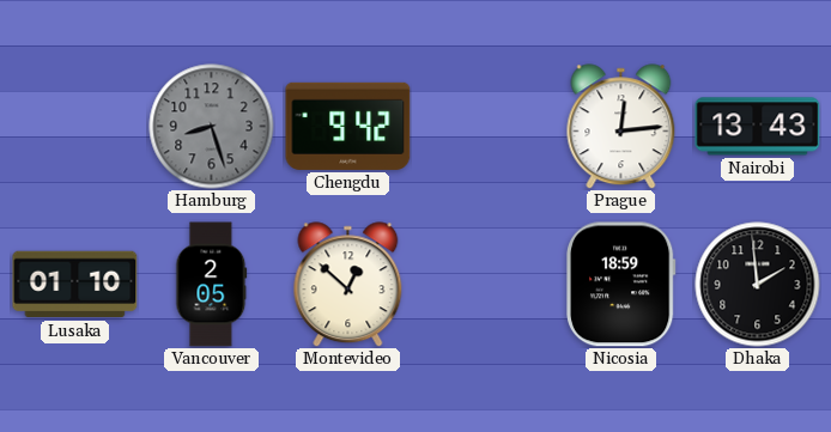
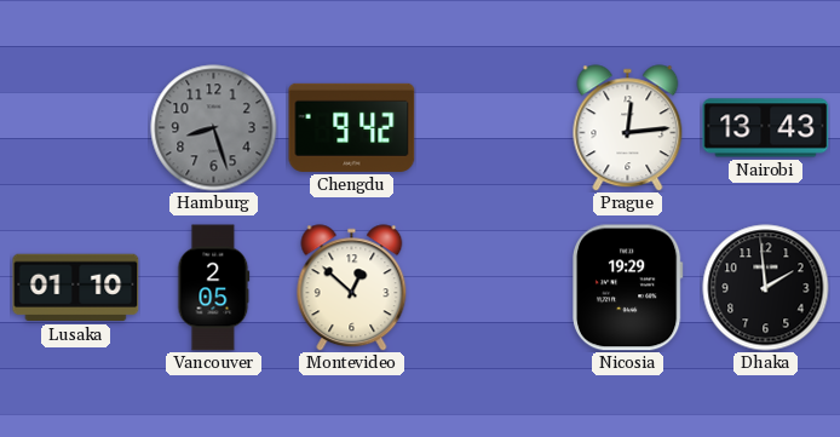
Nicosia: 18:59 -> 19:29 (628, 288)
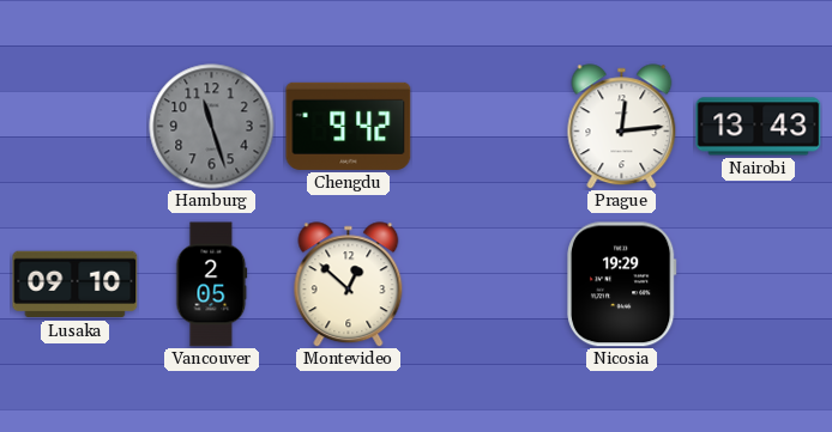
Hamburg: 8:27 -> 11:27 (212, 127)
Lusaka: 01:10 -> 09:10 (76, 285)
Dhaka: 1:59 -> none (766, 288)
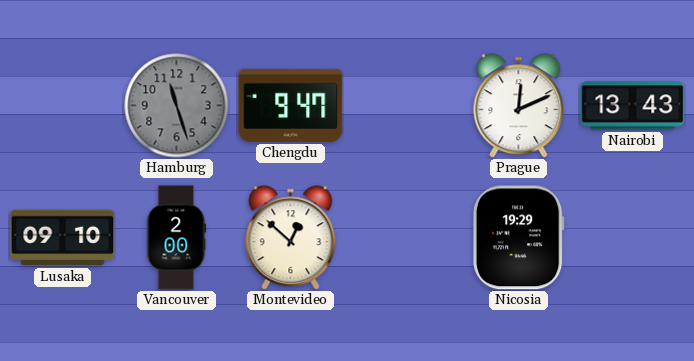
Chengdu: 9:42 -> 9:47 (291, 105)
Prague: 12:14 -> 12:11 (519, 106)
Vancouver: 2:05 -> 2:00 (177, 238)
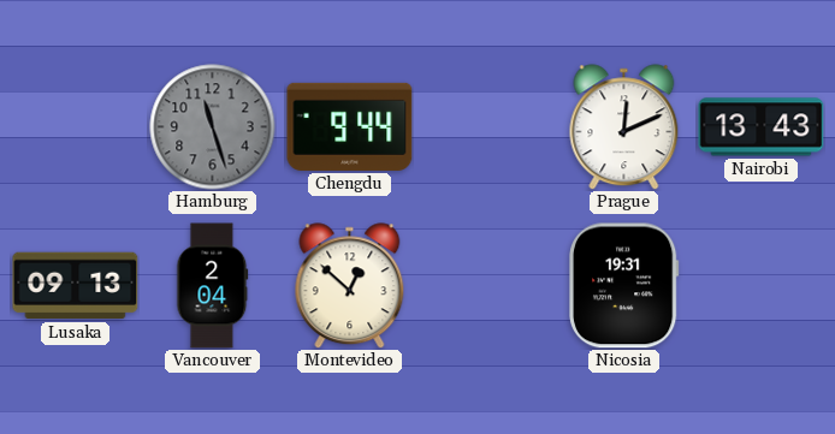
Chengdu: 9:47 -> 9:44 (350, 126)
Lusaka: 09:10 -> 09:13 (76, 286)
Vancouver: 2:00 -> 2:04 (213, 286)
Nicosia: 19:29 -> 19:31 (624, 286)
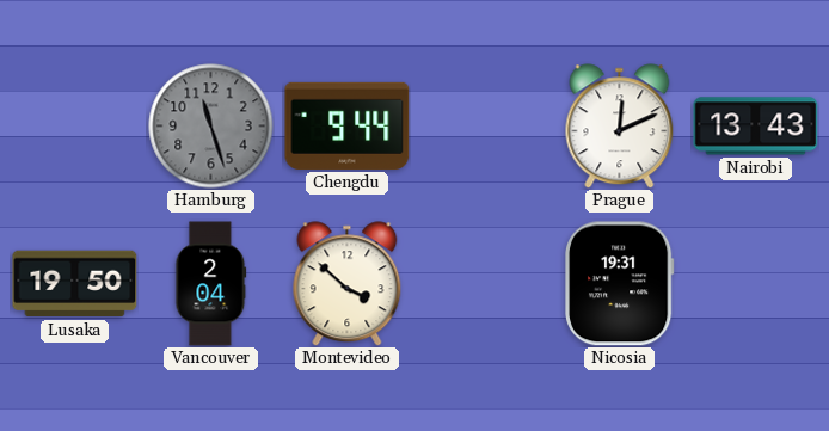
Lusaka: 09:13 -> 19:50 (75, 284)
Montevideo: 12:52 -> 3:52 (348, 284)
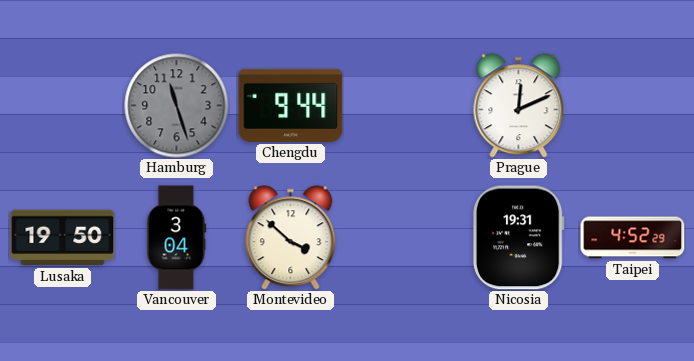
Nairobi: 13:43 -> none (756, 127)
Vancouver: 2:04 -> 3:04 (177, 238)
Taipei: none -> 4:52 (633, 238)
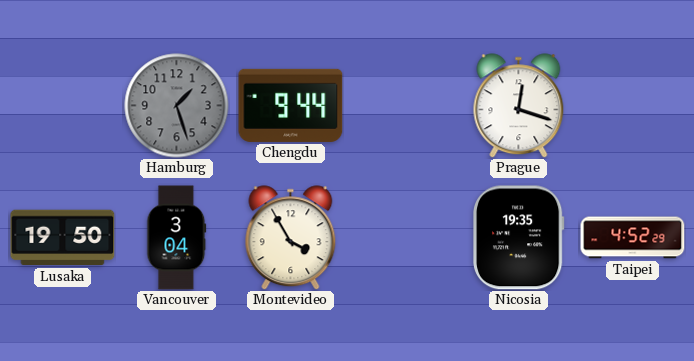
Hamburg: 11:27 -> 1:27 (177, 106)
Prague: 12:11 -> 12:18 (519, 106)
Montevideo: 3:52 -> 3:55 (291, 238)
Nicosia: 19:31 -> 19:35 (519, 238)
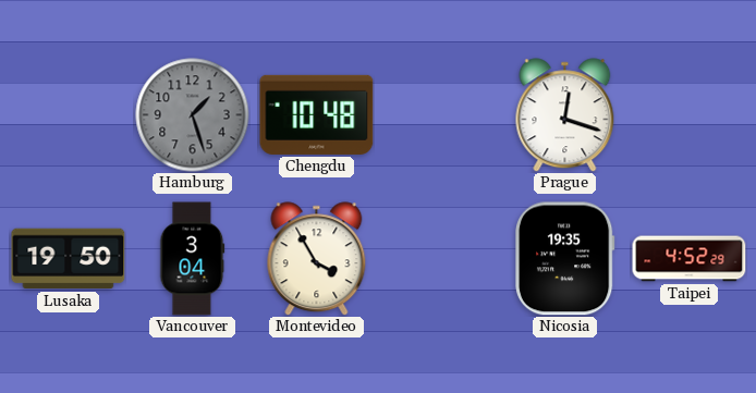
Chengdu: 9:44 -> 10:48 (317, 114)
